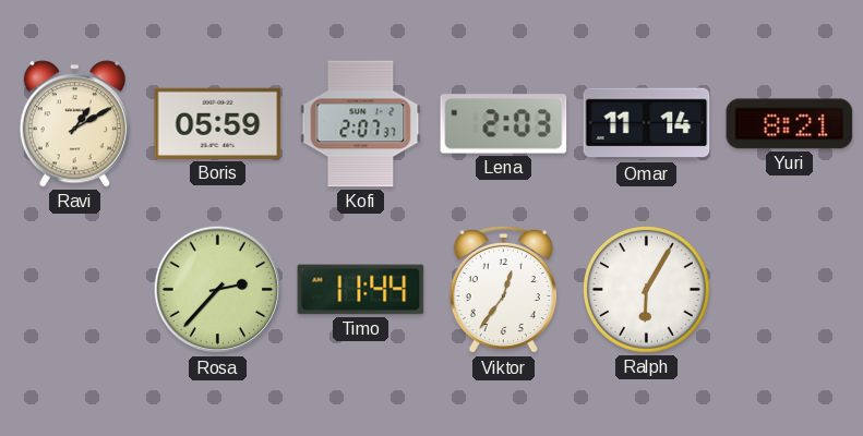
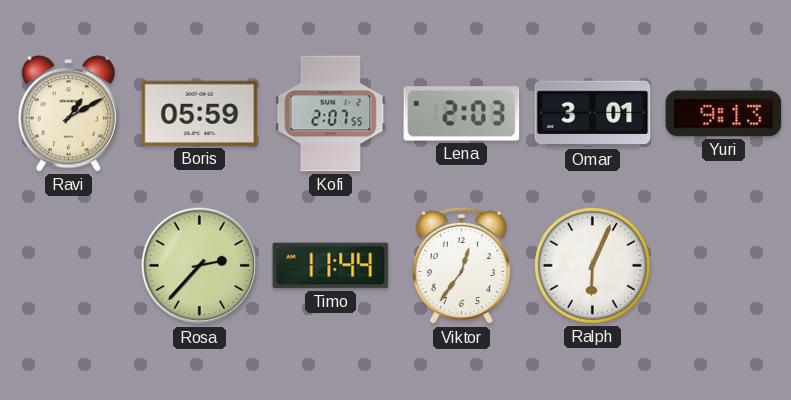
Kofi: 2:07:37 -> 2:07:55 (331, 114)
Omar: 11:14 -> 3:01 (593, 114)
Yuri: 8:21 -> 9:13 (724, 114)
Ralph: 6:05 -> 6:04 (593, 266)
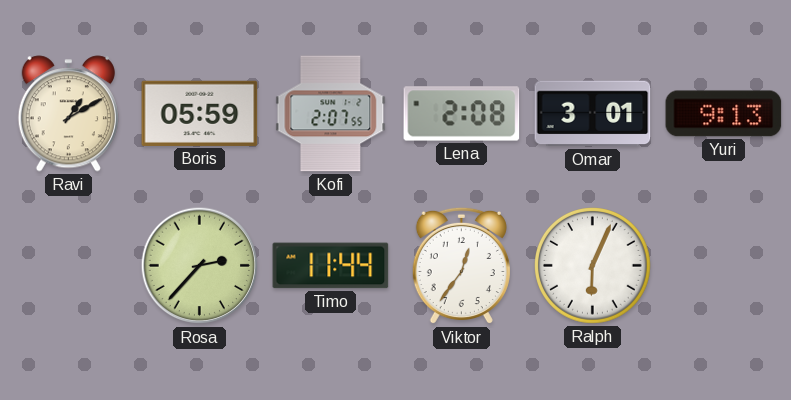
Lena: 2:03 -> 2:08 (462, 114)
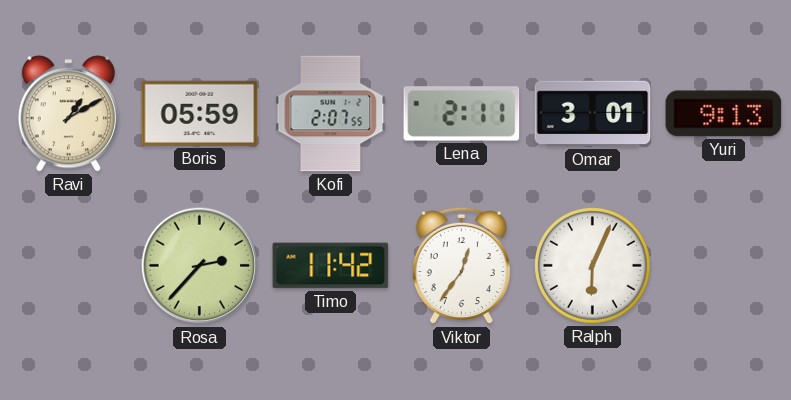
Lena: 2:08 -> 2:11 (462, 114)
Timo: 11:44 -> 11:42 (331, 266)
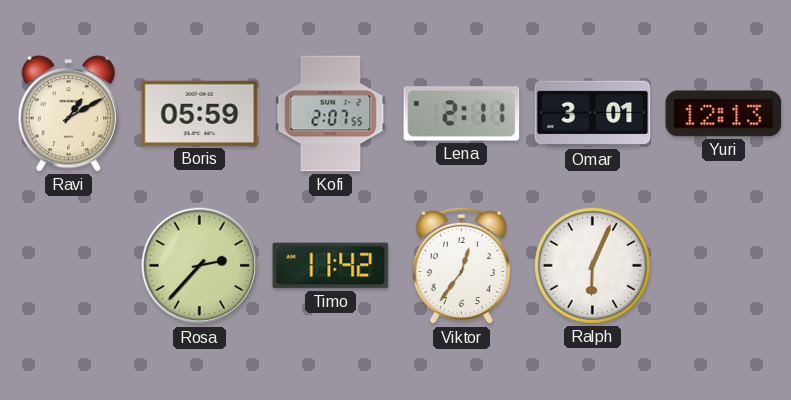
Yuri: 9:13 -> 12:13 (724, 114)
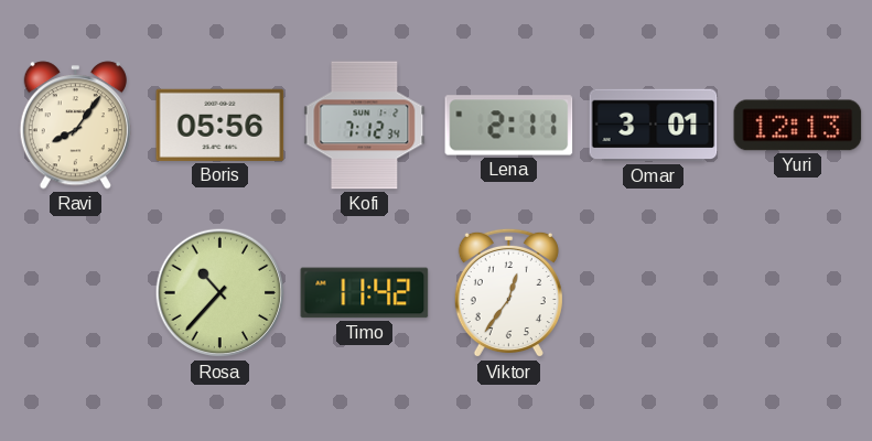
Ravi: 1:10 -> 8:06 (75, 126)
Boris: 05:59 -> 05:56 (220, 125)
Kofi: 2:07 -> 7:12 (365, 126)
Rosa: 2:37 -> 10:37 (220, 293)
Ralph: 6:04 -> none (593, 266)
